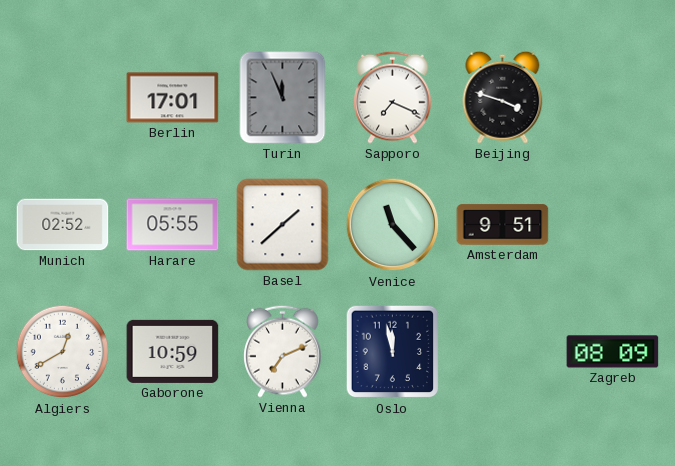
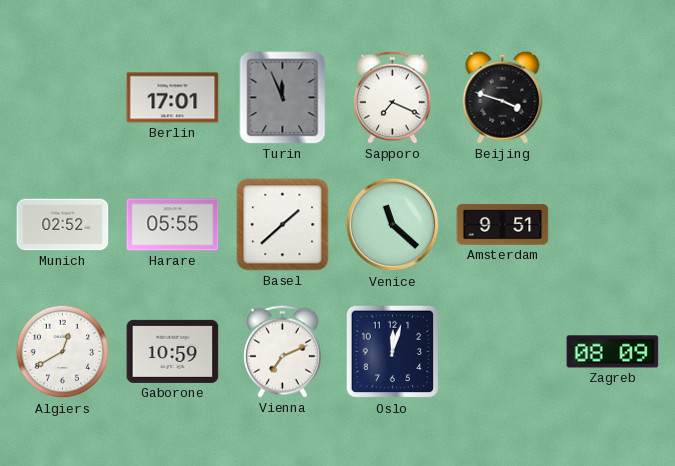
Venice: 11:23 -> 11:22 (393, 225)
Oslo: 11:58 -> 12:03 (393, 352)
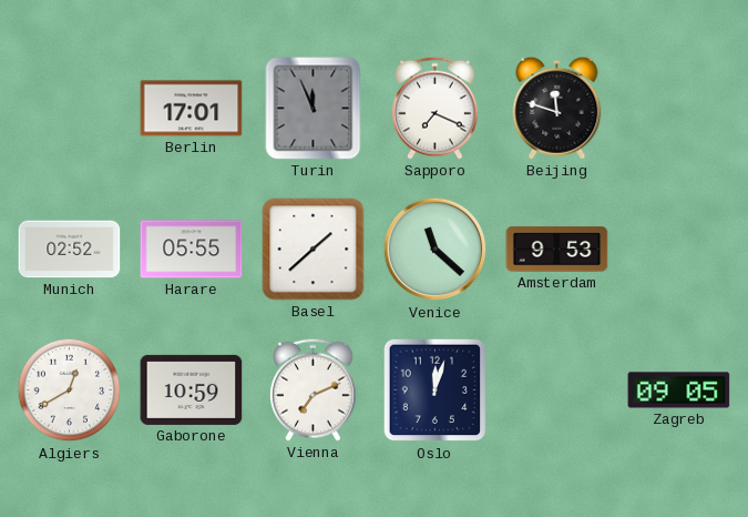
Beijing: 3:48 -> 11:48 (557, 108)
Amsterdam: 9:51 -> 9:53 (557, 250)
Zagreb: 08:09 -> 09:05 (679, 391)
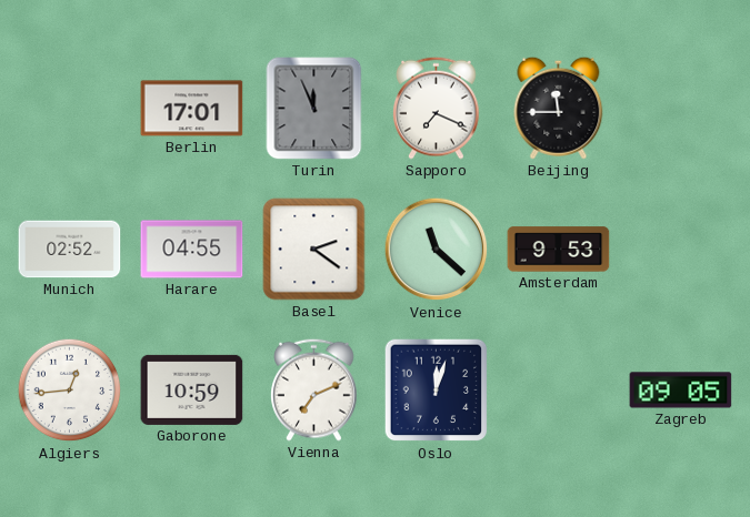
Beijing: 11:48 -> 11:45 (559, 108)
Harare: 05:55 -> 04:55 (192, 250)
Basel: 1:38 -> 2:21 (314, 250)
Algiers: 12:40 -> 12:44 (70, 391)
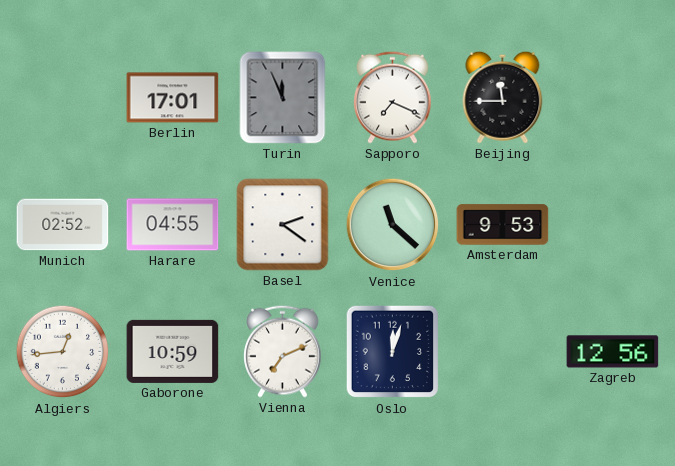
Zagreb: 09:05 -> 12:56 (613, 352)
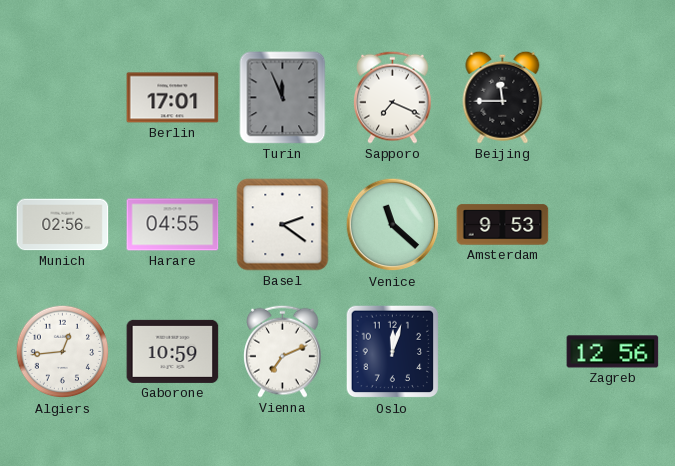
Munich: 02:52 -> 02:56 (63, 225)
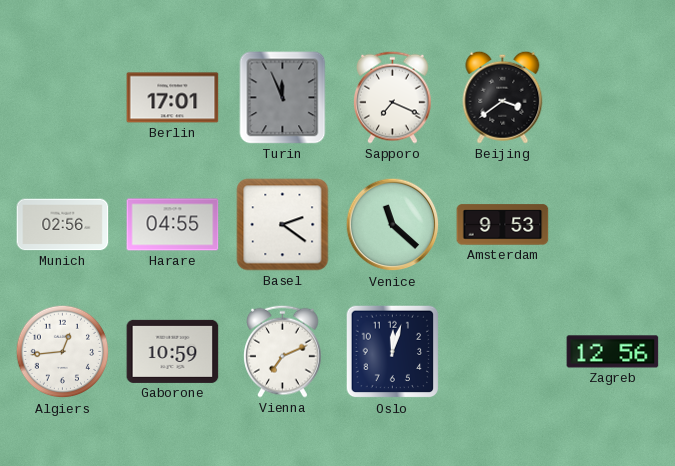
Beijing: 11:45 -> 3:39 (503, 97)
